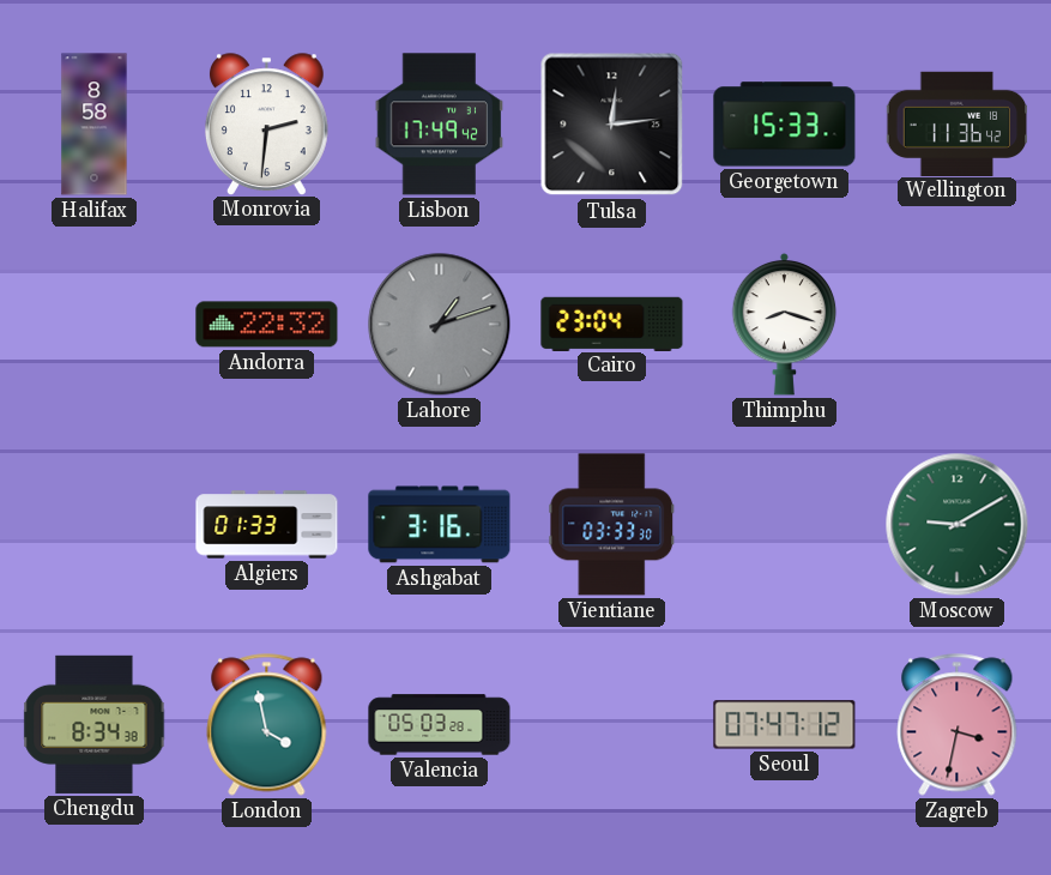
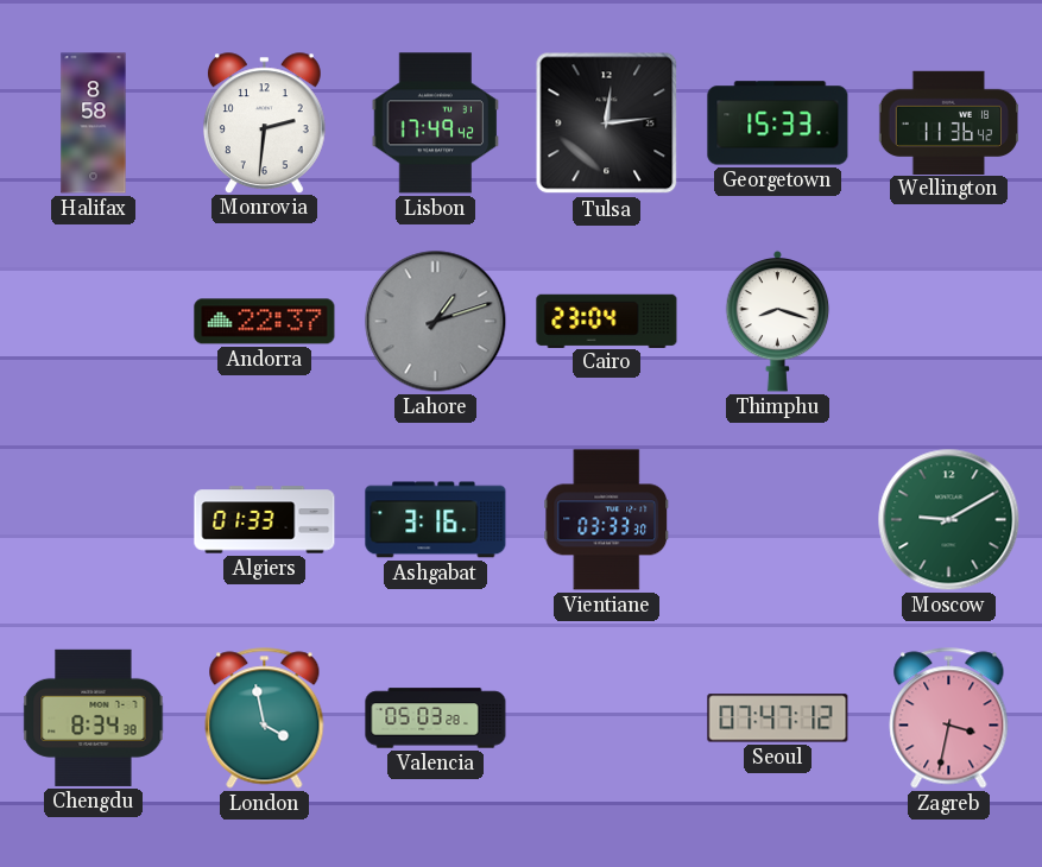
Andorra: 22:32 -> 22:37 (265, 322)
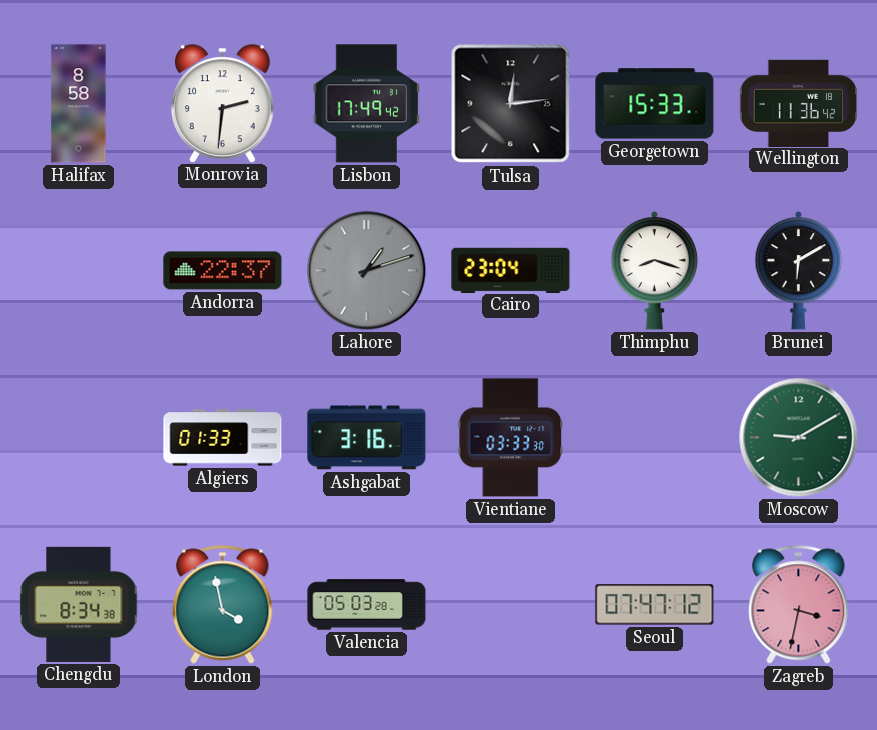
Brunei: none -> 6:10 (799, 270)
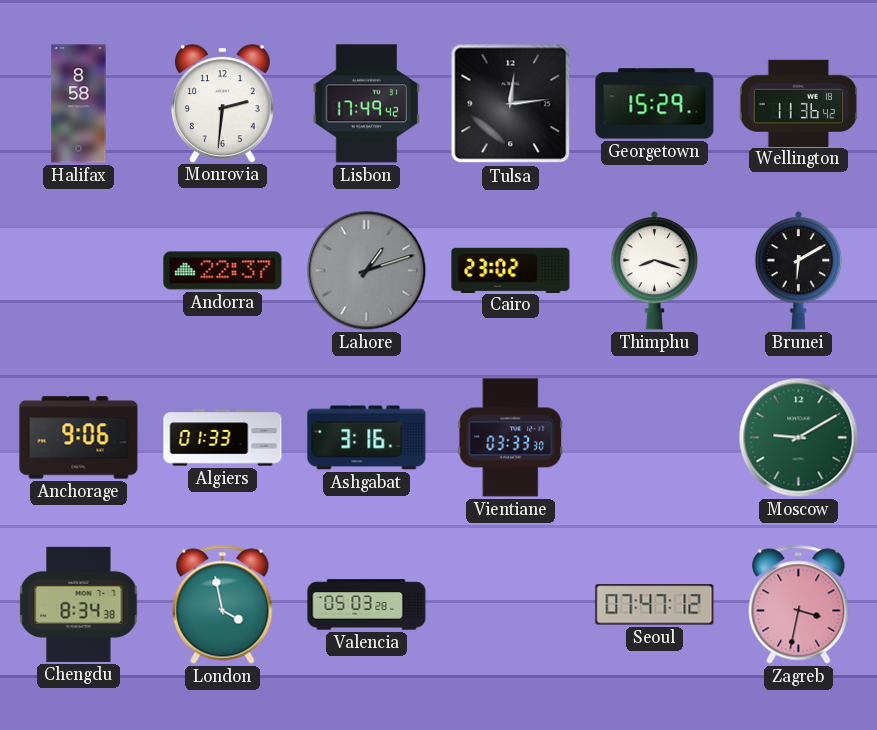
Georgetown: 15:33 -> 15:29 (655, 104)
Cairo: 23:04 -> 23:02 (511, 270)
Anchorage: none -> 9:06 (79, 438)
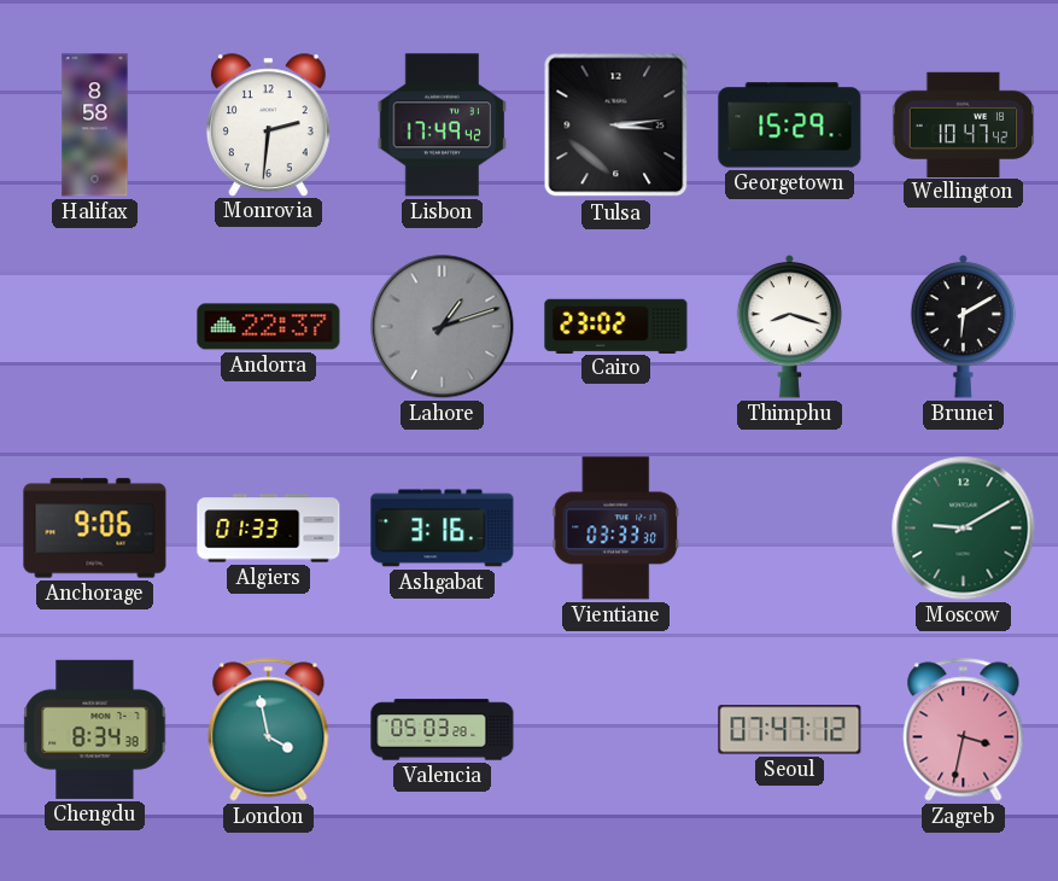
Tulsa: 12:14 -> 3:14 (616, 126)
Wellington: 11:36 -> 10:47 (964, 124)
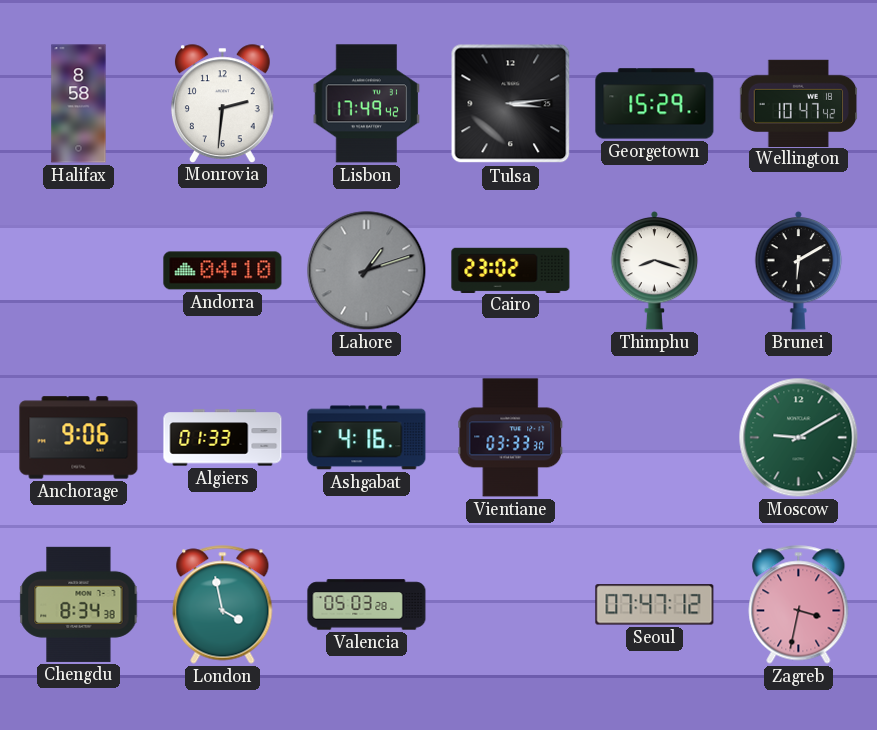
Andorra: 22:37 -> 04:10 (223, 271)
Ashgabat: 3:16 -> 4:16 (367, 438)
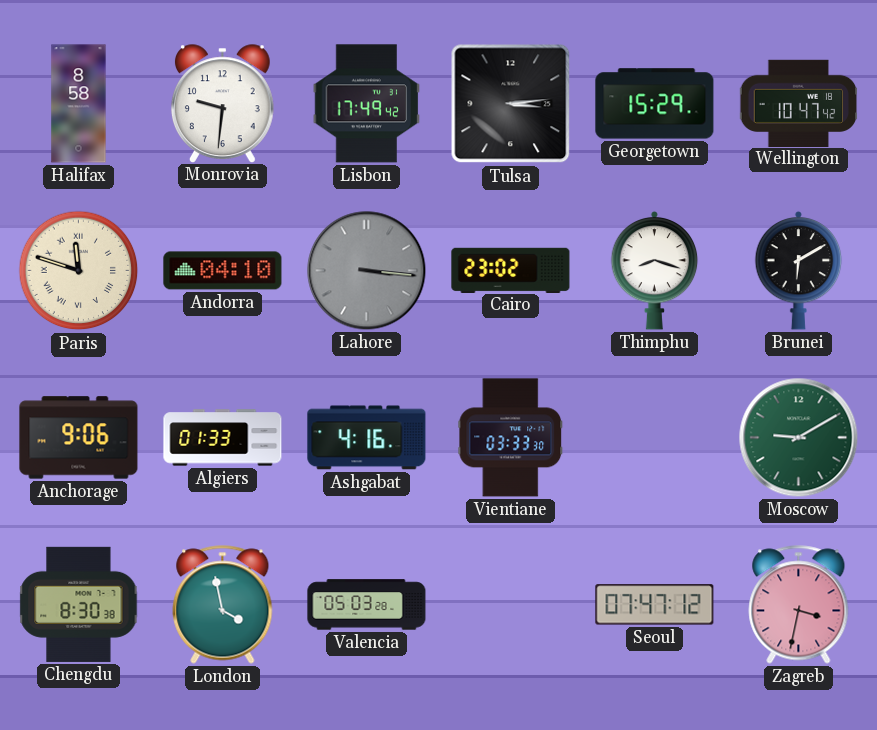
Monrovia: 2:31 -> 9:31 (222, 103)
Paris: none -> 11:48 (79, 271)
Lahore: 1:12 -> 3:16 (367, 271)
Chengdu: 8:34 -> 8:30 (79, 604)
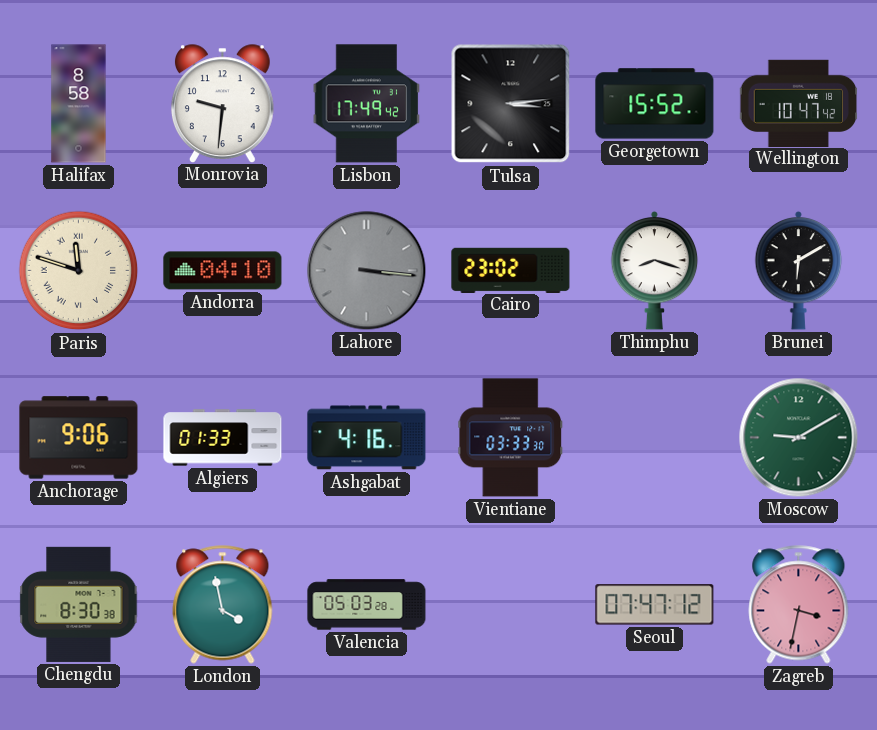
Georgetown: 15:29 -> 15:52 (655, 104)
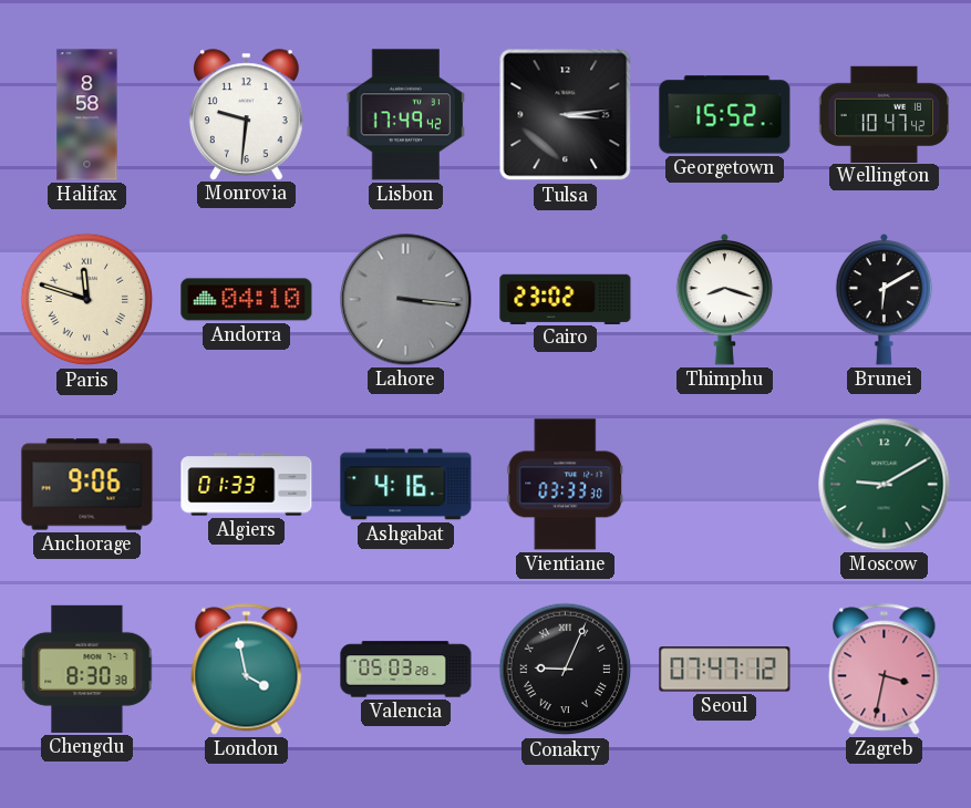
Conakry: none -> 9:04 (566, 670)
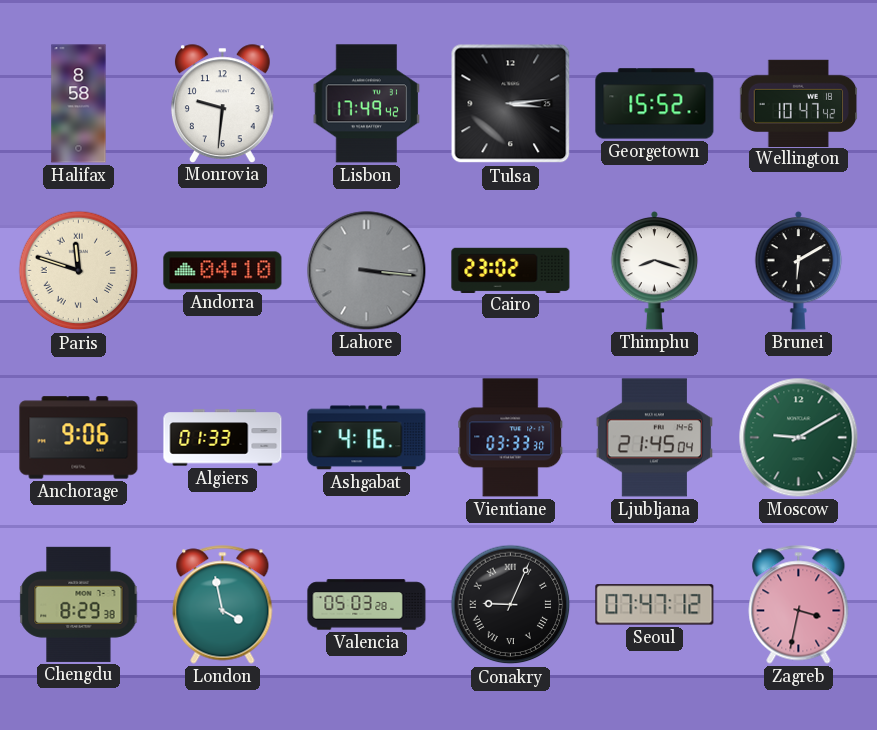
Ljubljana: none -> 21:45 (654, 438)
Chengdu: 8:30 -> 8:29 (79, 604)
